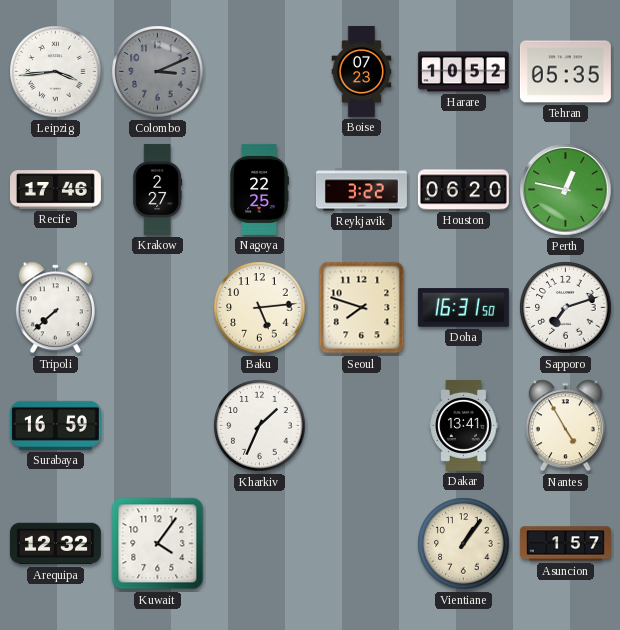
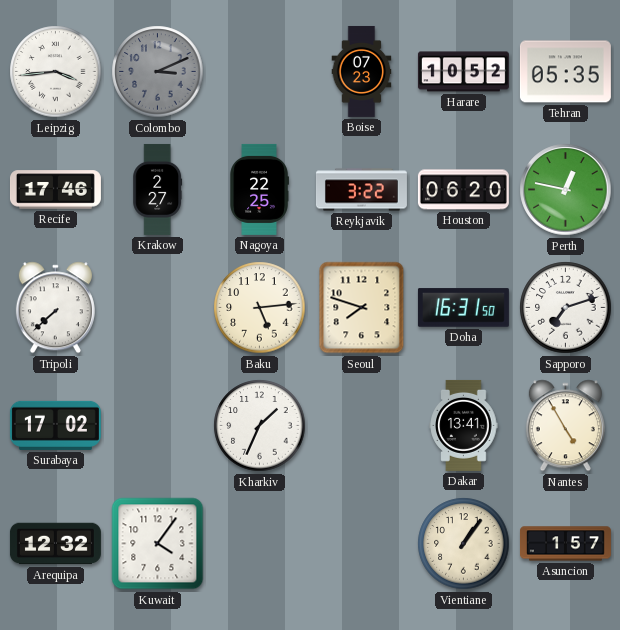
Surabaya: 16:59 -> 17:02 (55, 425)
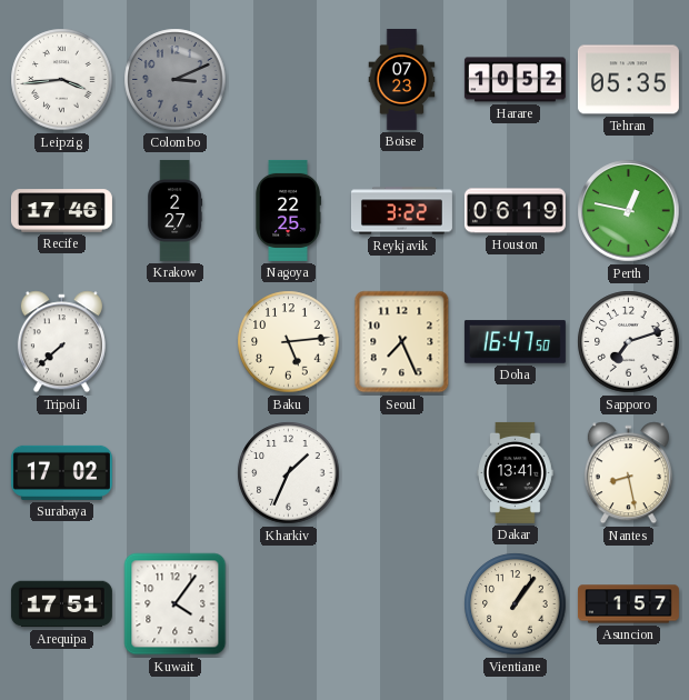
Houston: 06:20 -> 06:19 (515, 211)
Seoul: 7:48 -> 7:26 (402, 342)
Doha: 16:31 -> 16:47 (515, 342)
Nantes: 4:55 -> 8:28 (628, 473)
Arequipa: 12:32 -> 17:51 (61, 604)
